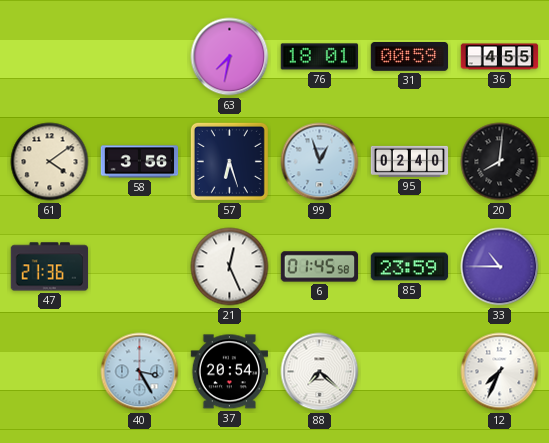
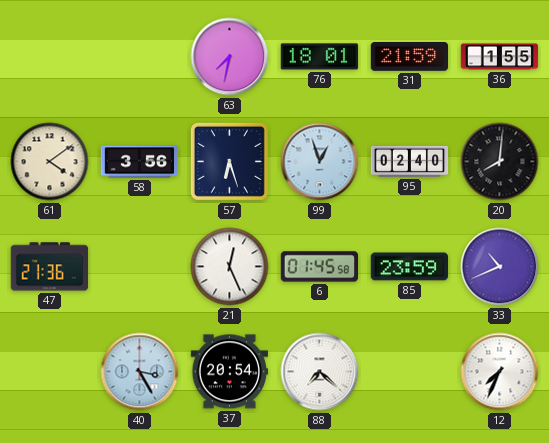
31: 00:59 -> 21:59 (410, 57)
36: 4:55 -> 1:55 (500, 57)
33: 10:45 -> 10:41 (500, 267)
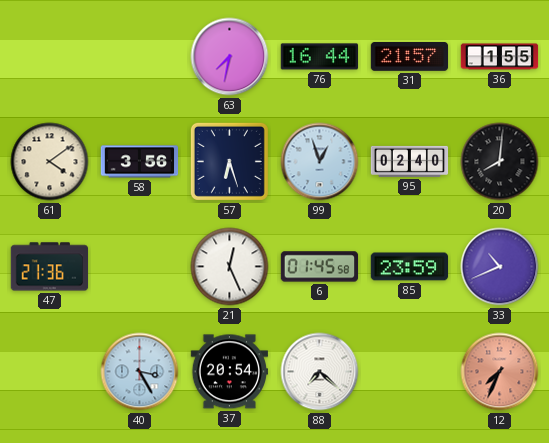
76: 18:01 -> 16:44 (320, 57)
31: 21:59 -> 21:57 (410, 57)
12 dial: white -> salmon (500, 372)
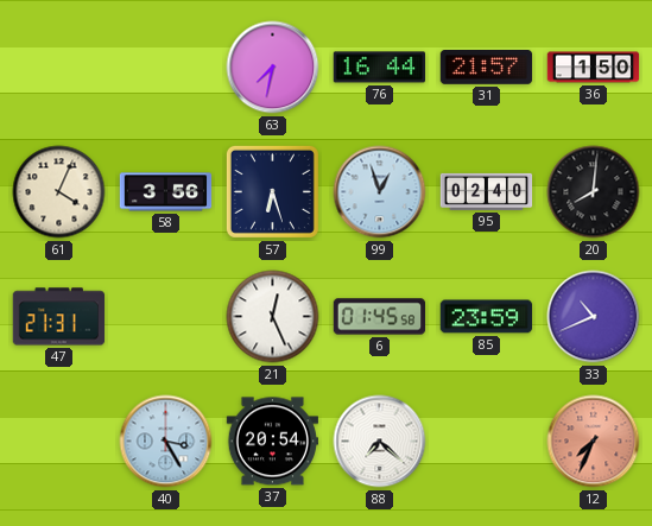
36: 1:55 -> 1:50 (594, 68)
61: 4:09 -> 4:04 (59, 192)
47: 21:36 -> 21:31 (59, 317)
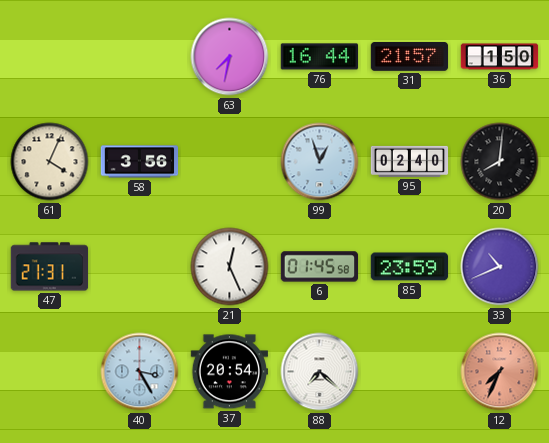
57: 6:27 -> none (272, 191)
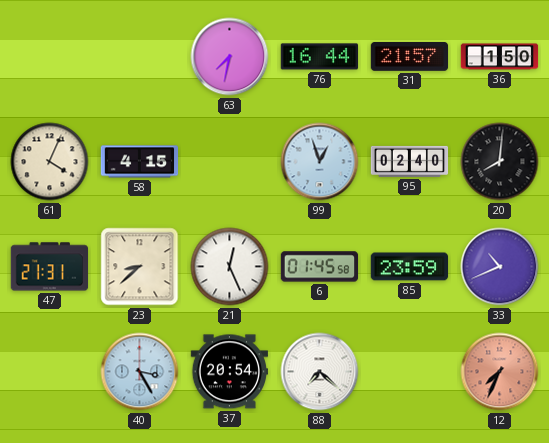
58: 3:56 -> 4:15 (140, 162)
23: none -> 8:38 (140, 267)
